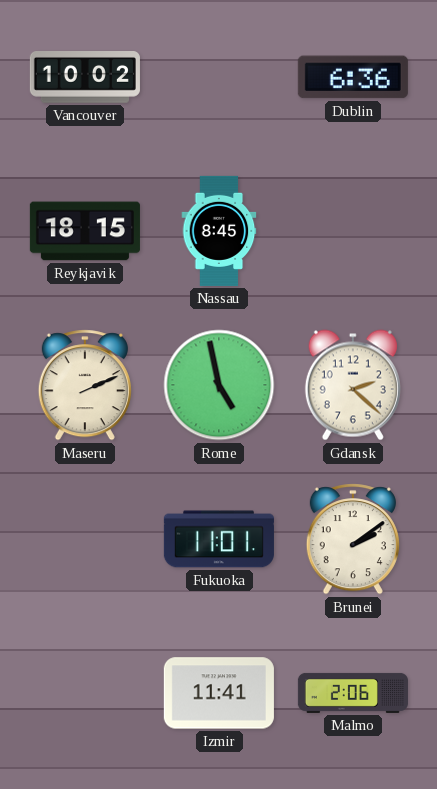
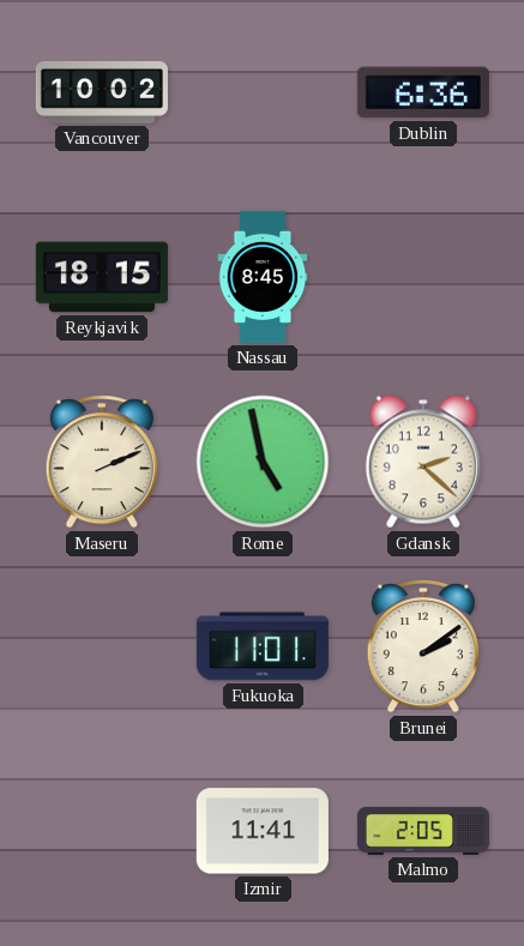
Malmo: 2:06 -> 2:05 (423, 831)
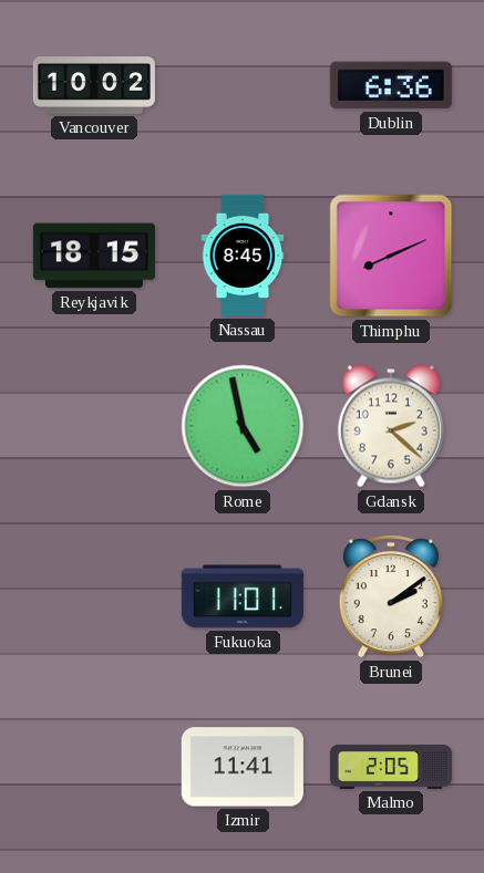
Thimphu: none -> 8:11 (391, 256)
Maseru: 2:11 -> none (102, 462)
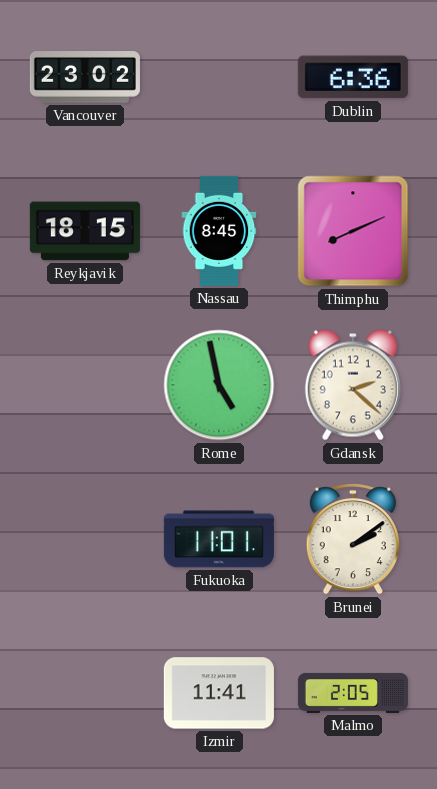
Vancouver: 10:02 -> 23:02 (85, 78)
